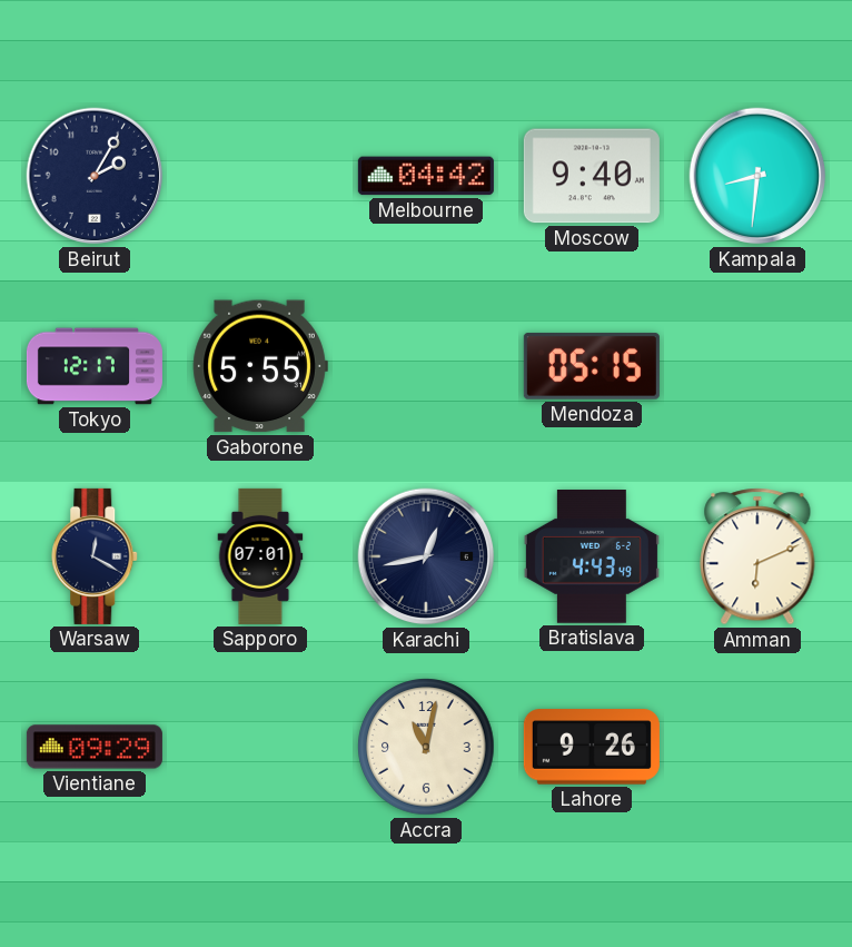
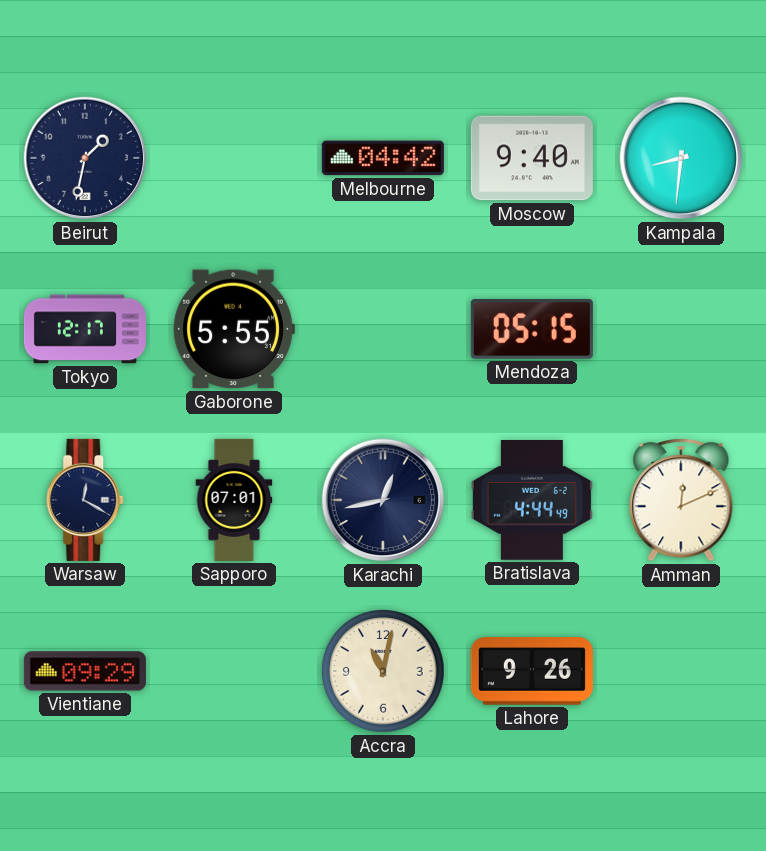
Beirut: 2:05 -> 1:32 (85, 158)
Bratislava: 4:43 -> 4:44 (532, 501)
Amman: 6:11 -> 12:11 (681, 500)
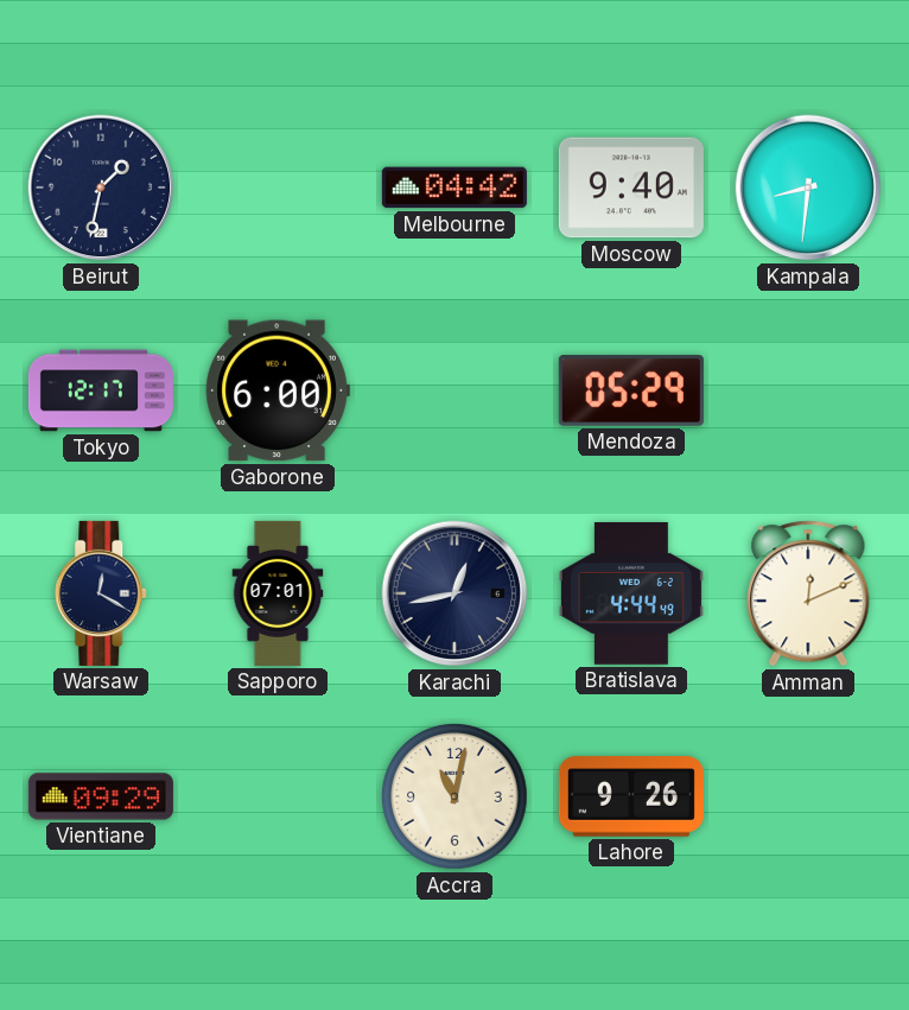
Gaborone: 5:55 -> 6:00 (278, 390)
Mendoza: 05:15 -> 05:29 (631, 390)
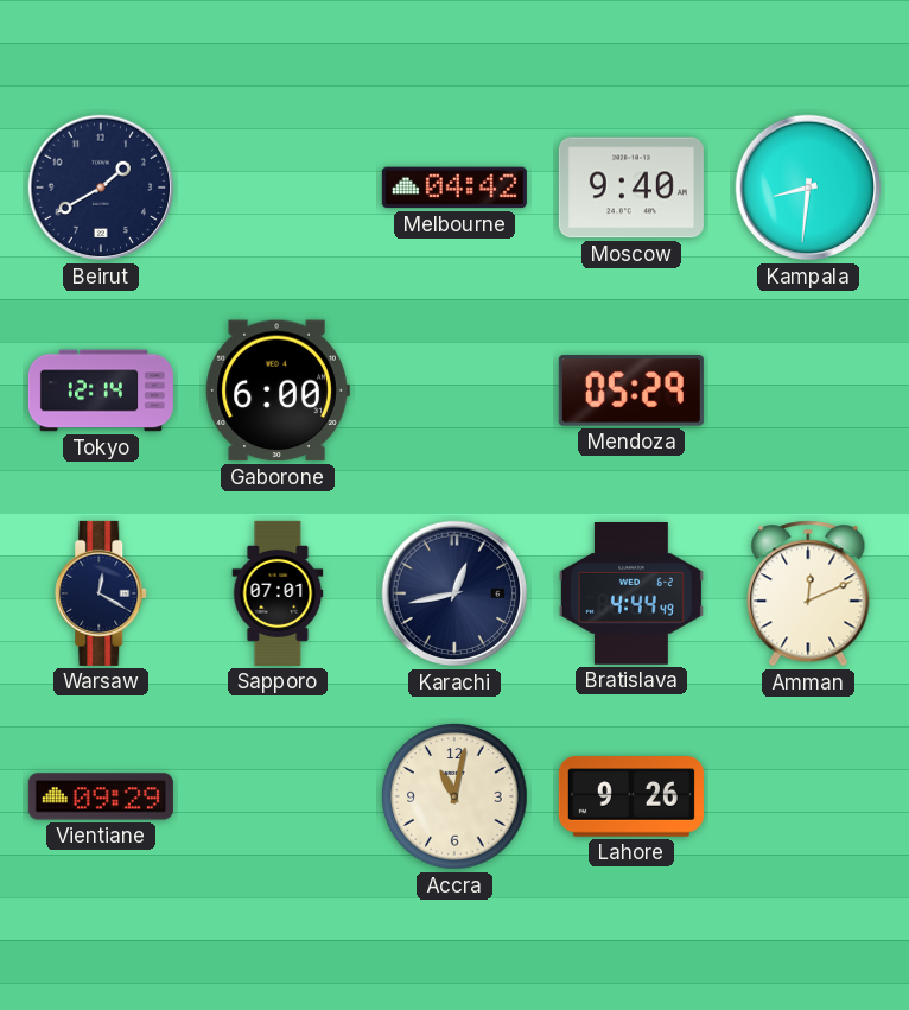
Beirut: 1:32 -> 1:40 (101, 188)
Tokyo: 12:17 -> 12:14 (101, 390)
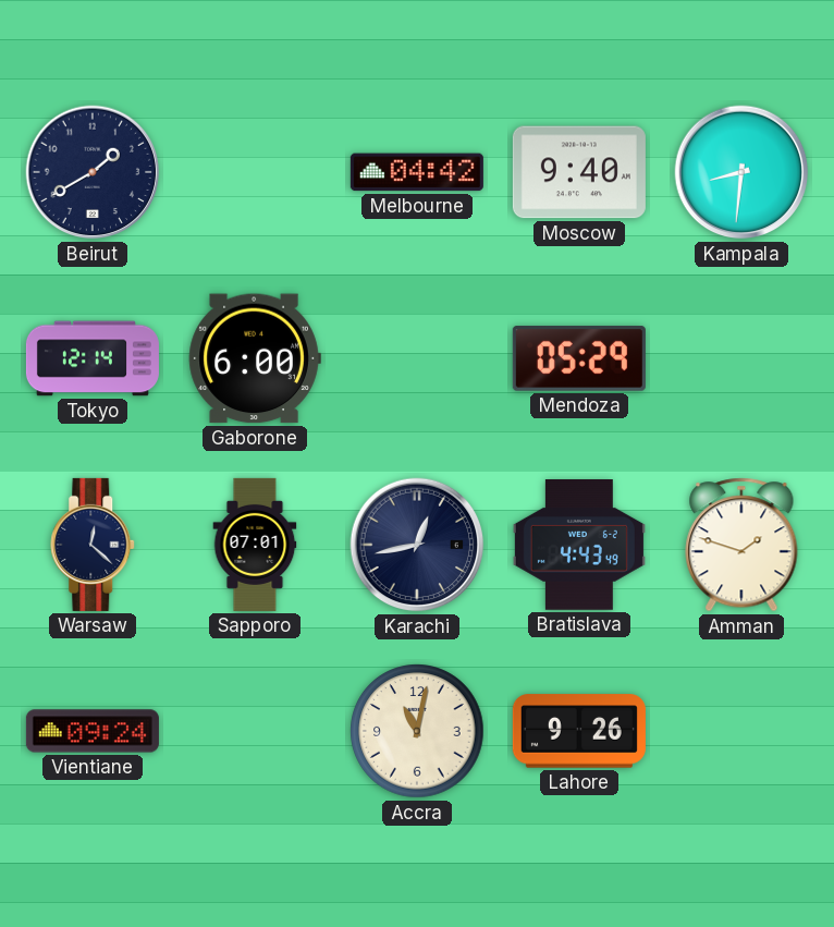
Warsaw: 12:20 -> 12:22 (94, 545)
Bratislava: 4:44 -> 4:43 (579, 546)
Amman: 12:11 -> 1:48 (741, 545)
Vientiane: 09:29 -> 09:24 (93, 731)
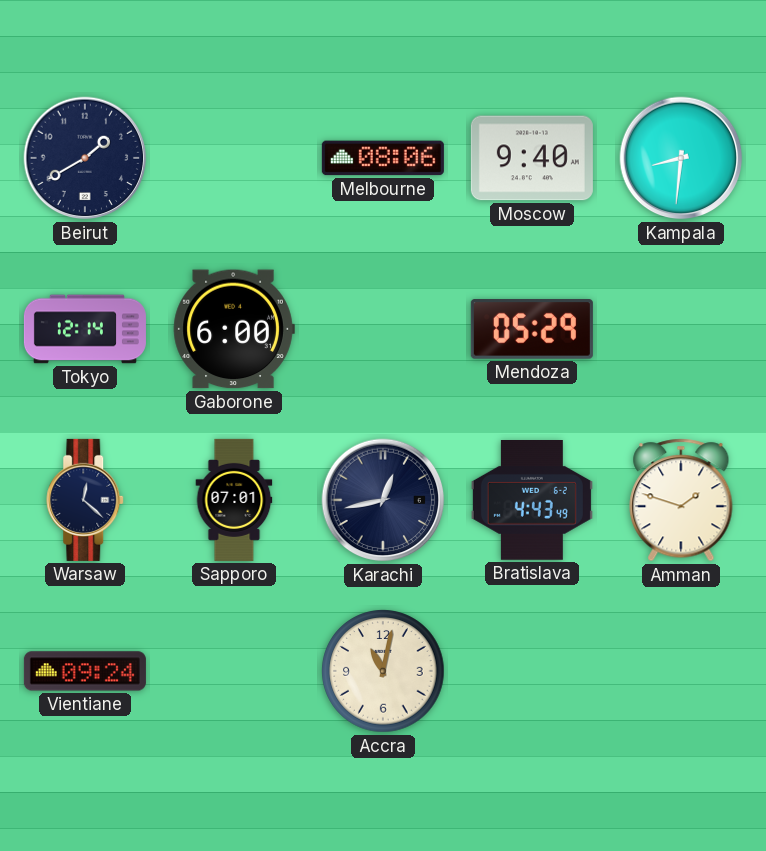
Melbourne: 04:42 -> 08:06 (383, 158)
Lahore: 9:26 -> none (579, 731)
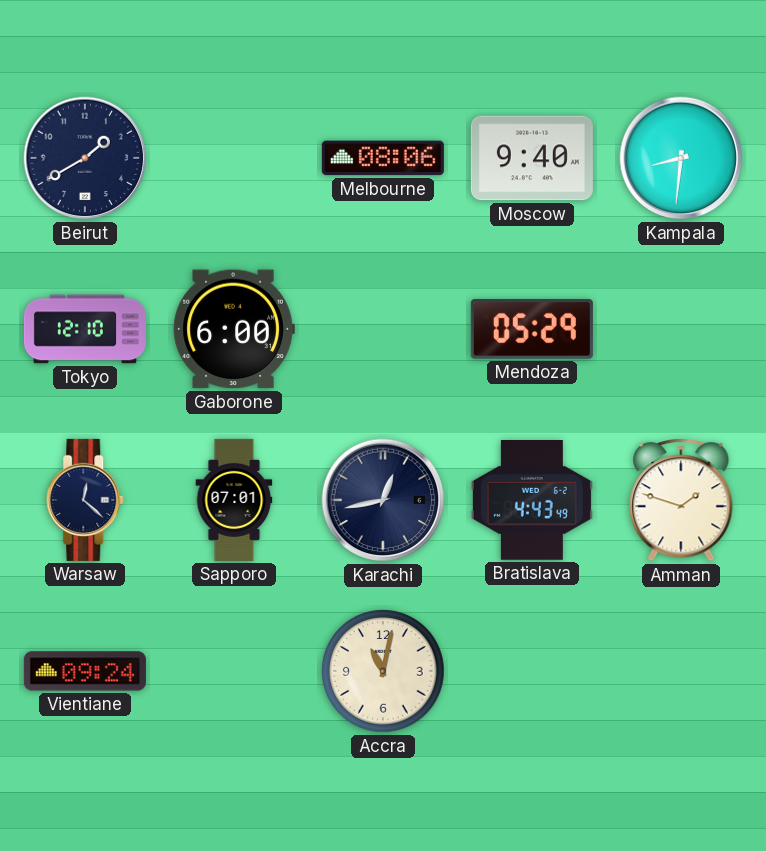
Tokyo: 12:14 -> 12:10 (85, 329)
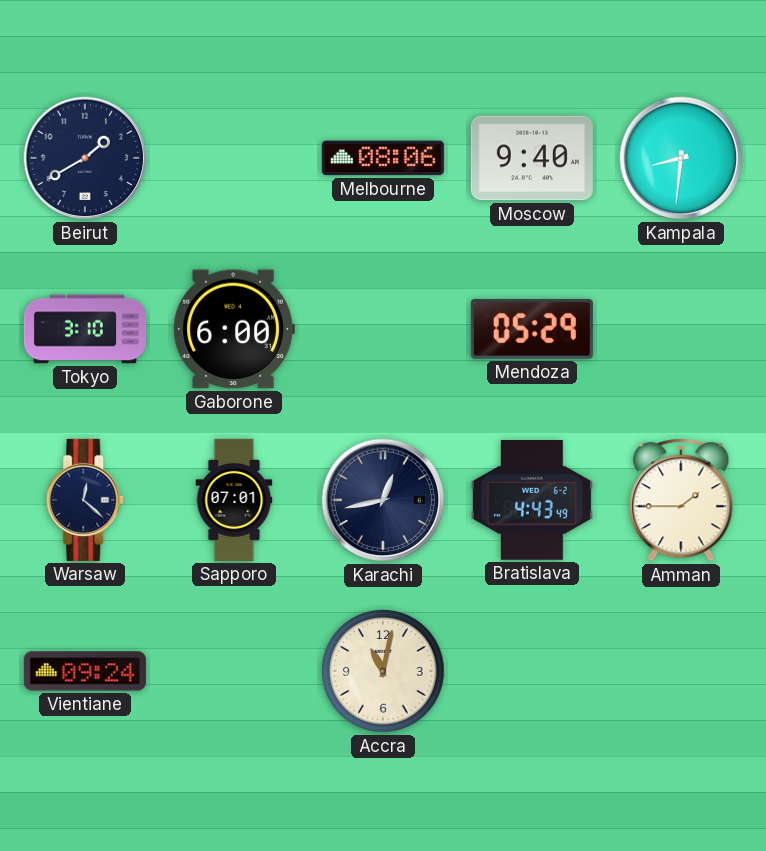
Tokyo: 12:10 -> 3:10 (85, 329)
Amman: 1:48 -> 1:45 (681, 500)
